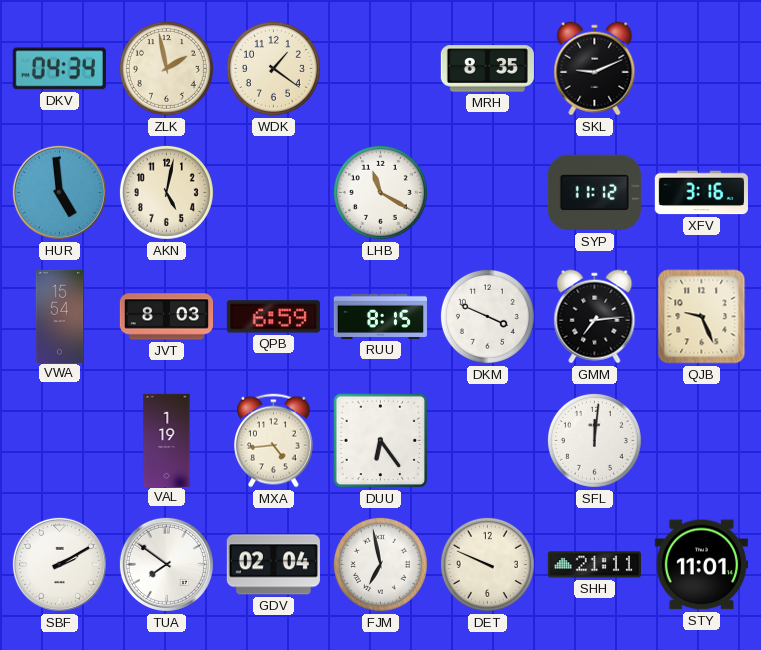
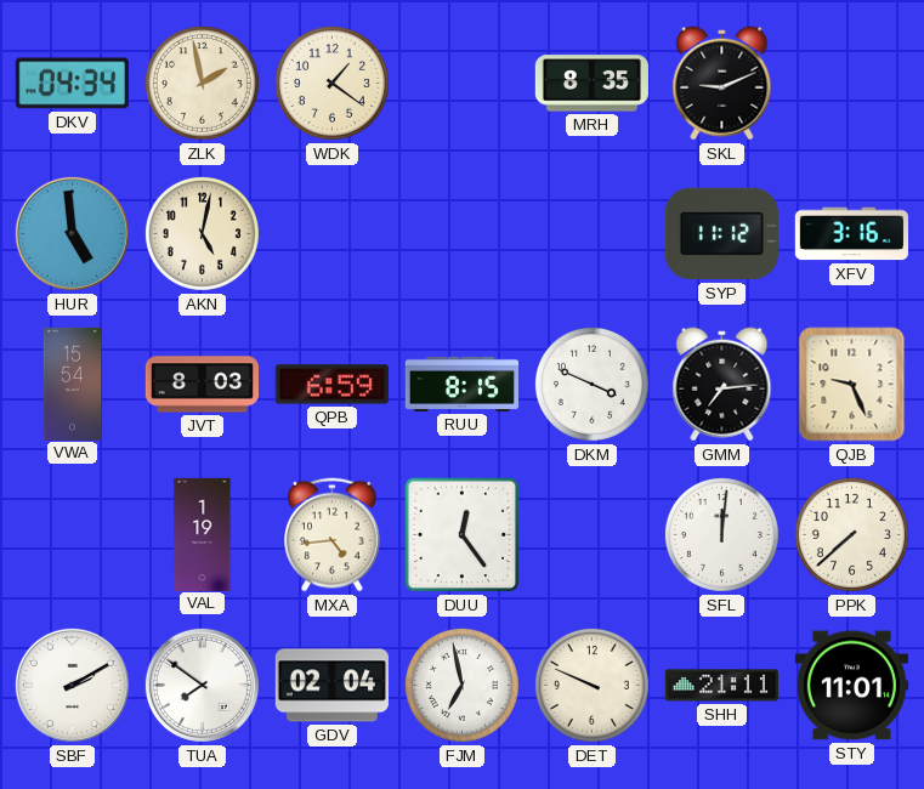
LHB: 11:20 -> none (380, 192)
DUU: 6:24 -> 12:24 (463, 535)
PPK: none -> 7:38 (851, 534)
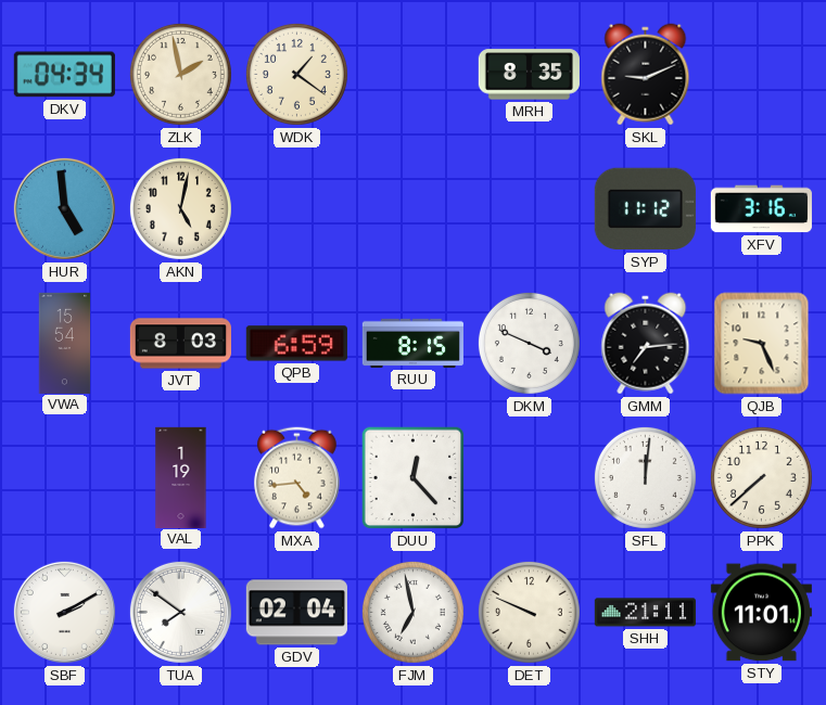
DUU: 12:24 -> 12:23 (414, 478)
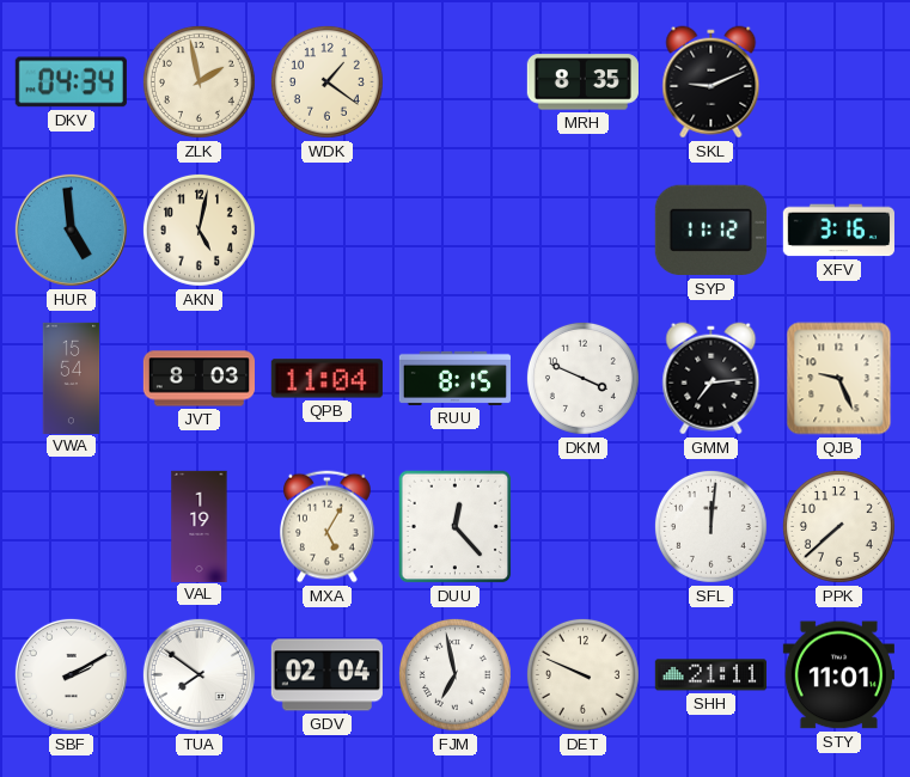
QPB: 6:59 -> 11:04 (326, 379)
MXA: 4:44 -> 5:05 (328, 527)
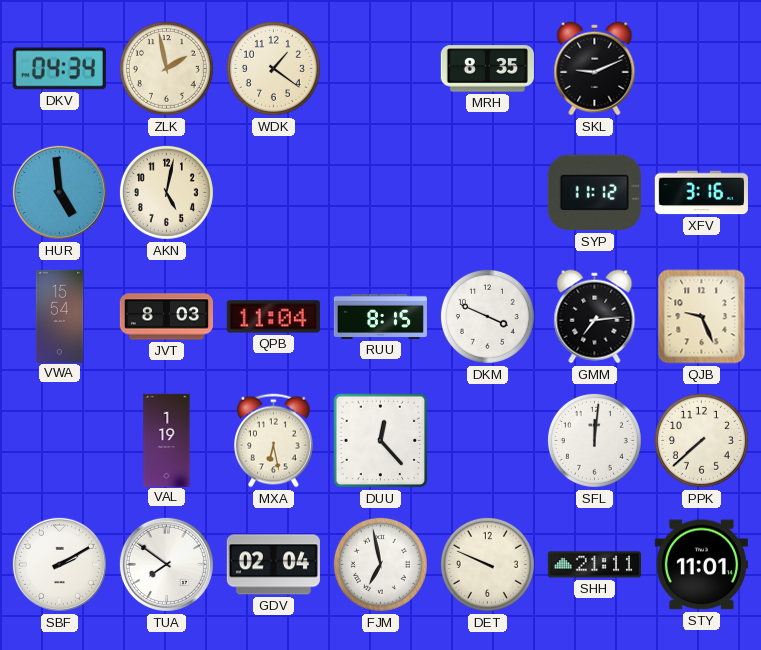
MXA: 5:05 -> 6:28 (274, 441)
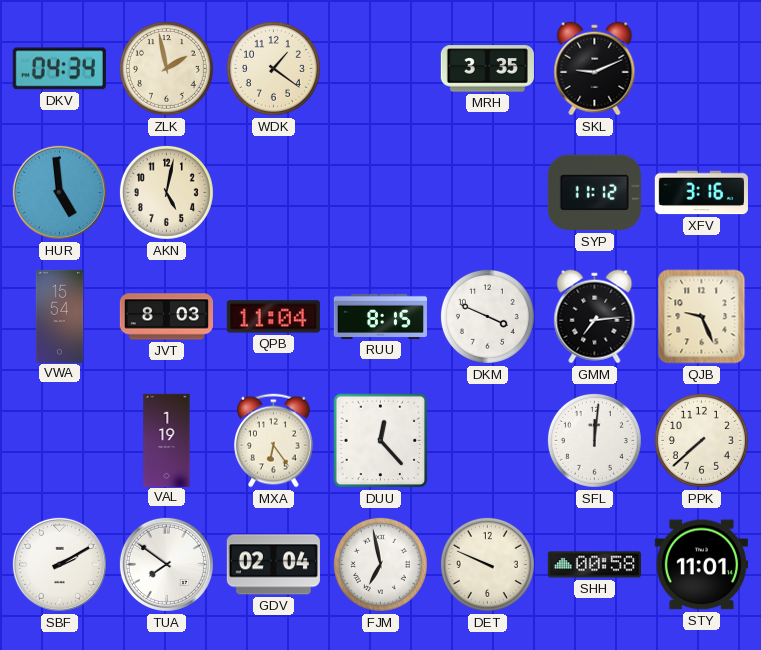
MRH: 8:35 -> 3:35 (487, 69)
MXA: 6:28 -> 6:24 (274, 441)
SHH: 21:11 -> 00:58 (594, 565)
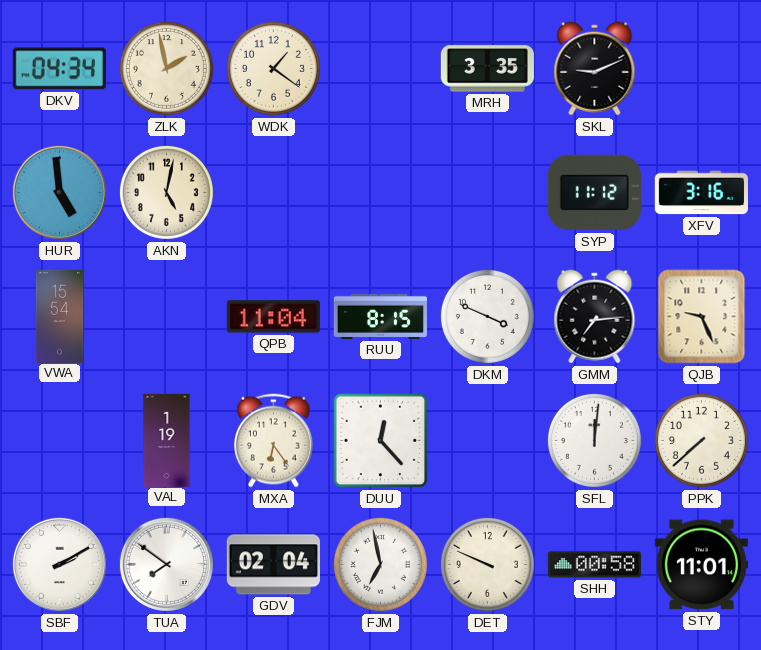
JVT: 8:03 -> none (166, 317)
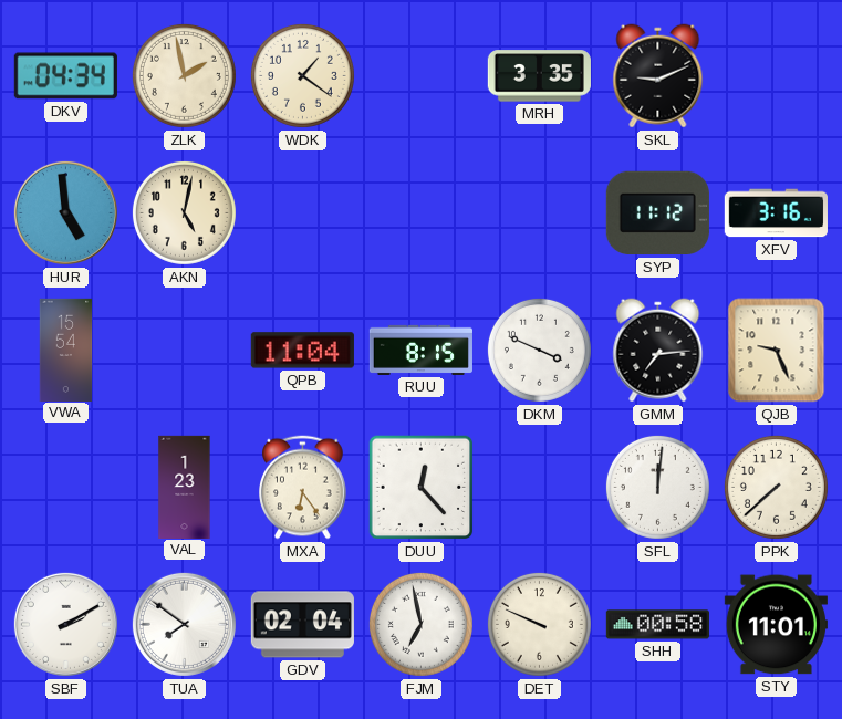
VAL: 1:19 -> 1:23 (185, 487)
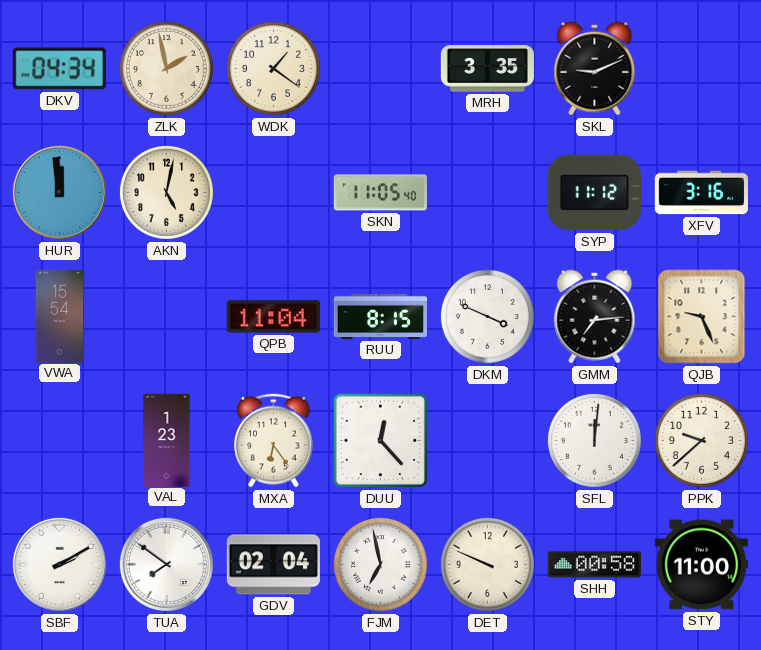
HUR: 4:59 -> 11:59 (59, 192)
SKN: none -> 11:05 (380, 193)
PPK: 7:38 -> 9:38 (701, 440)
STY: 11:01 -> 11:00 (701, 565)
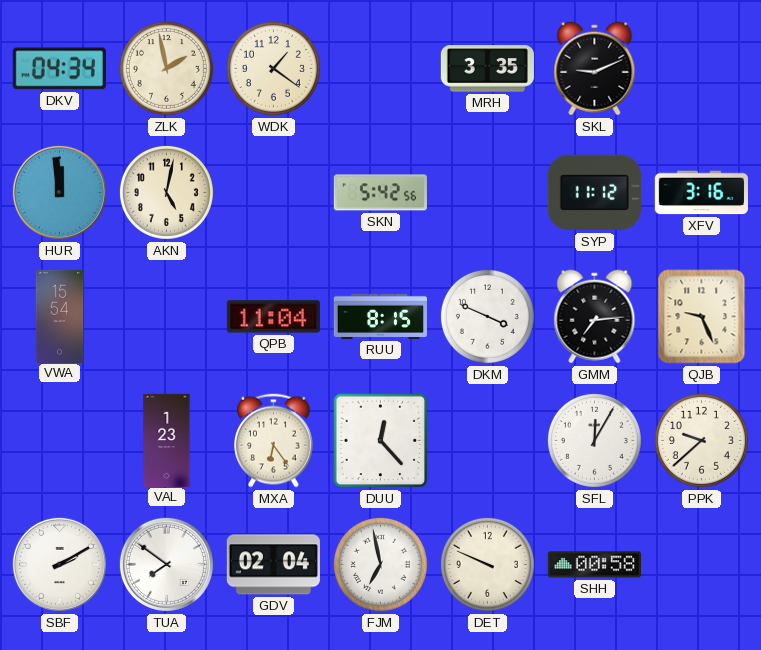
SKN: 11:05 -> 5:42 (380, 193)
SFL: 12:01 -> 12:05 (594, 440)
STY: 11:00 -> none (701, 565)
